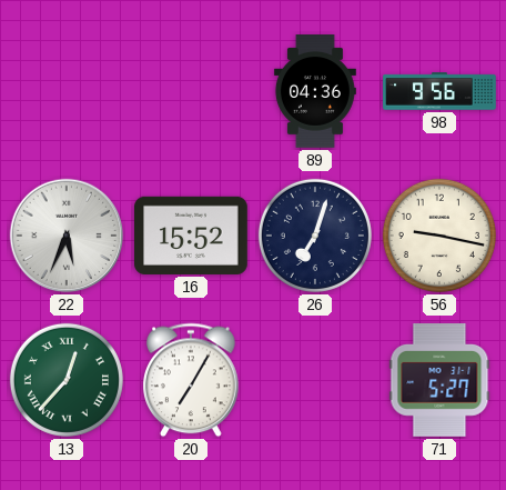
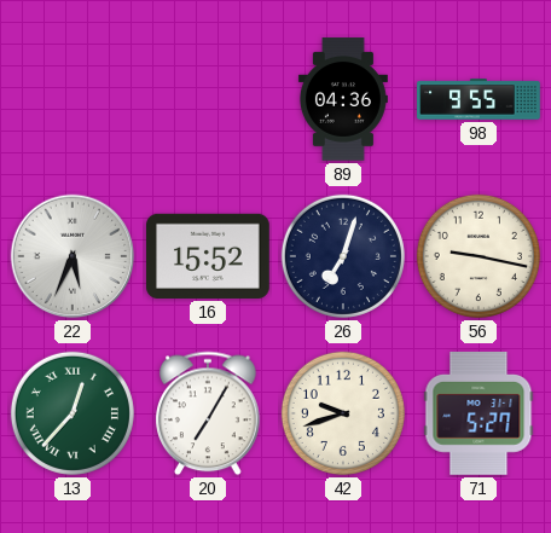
98: 9:56 -> 9:55 (478, 99)
42: none -> 9:42 (343, 413)
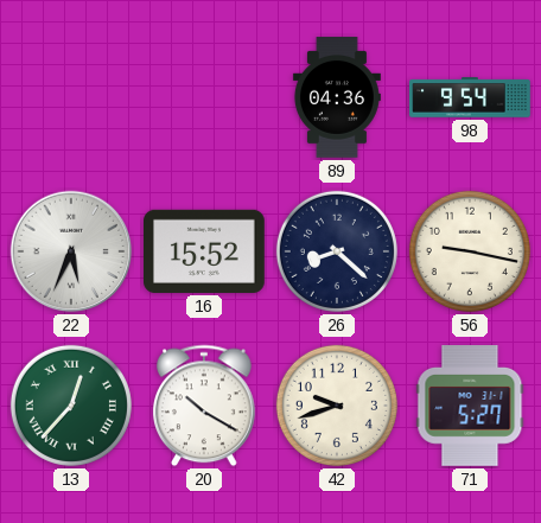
98: 9:55 -> 9:54 (470, 97)
26: 7:03 -> 8:22 (337, 251)
20: 7:05 -> 10:20 (205, 406)
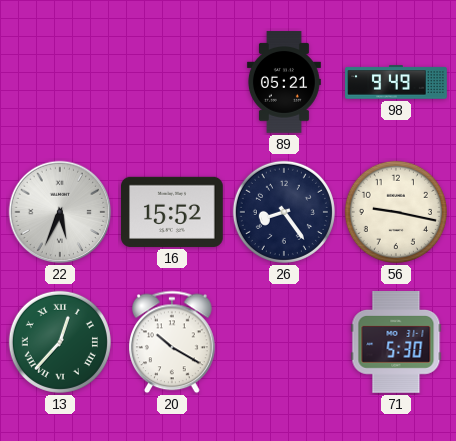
89: 04:36 -> 05:21 (284, 82)
98: 9:54 -> 9:49 (396, 82)
26: 8:22 -> 8:24 (284, 212)
42: 9:42 -> none (337, 406)
71: 5:27 -> 5:30 (396, 343)
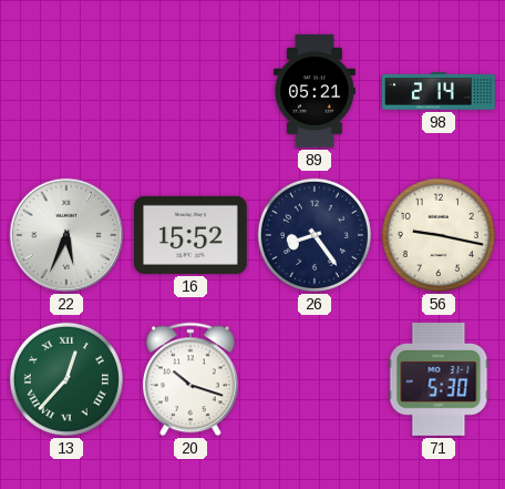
98: 9:49 -> 2:14 (439, 91)
20: 10:20 -> 10:18 (192, 379)
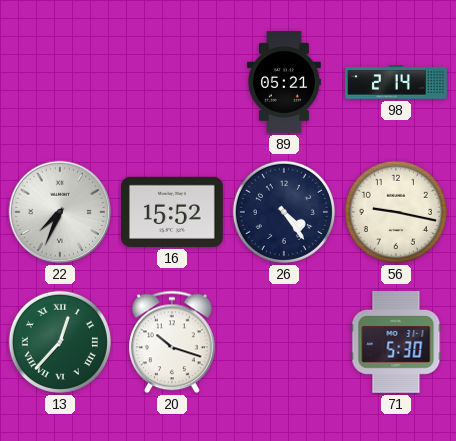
22: 5:34 -> 7:34 (60, 212)
26: 8:24 -> 4:24 (284, 212)
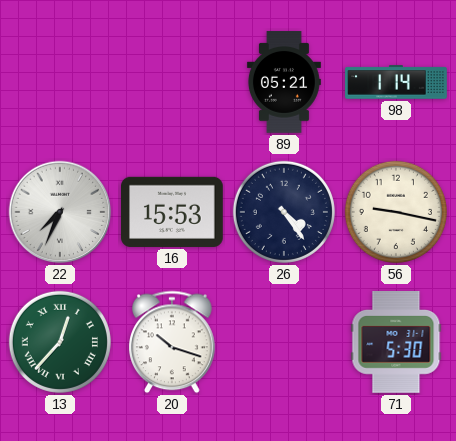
98: 2:14 -> 1:14 (396, 82)
16: 15:52 -> 15:53 (173, 212)
